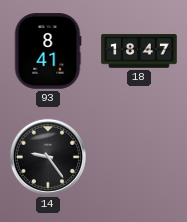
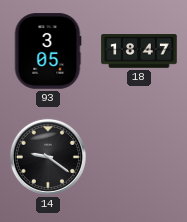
93: 8:41 -> 3:05 (48, 51)
14: 9:24 -> 9:21 (48, 157)
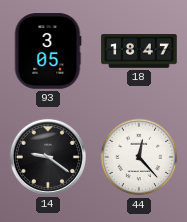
44: none -> 12:23 (139, 157)
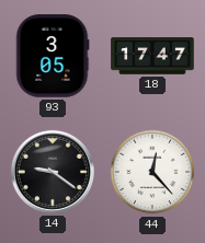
18: 18:47 -> 17:47 (152, 56)
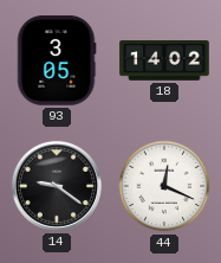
18: 17:47 -> 14:02 (164, 60)
44: 12:23 -> 12:19 (164, 186)
